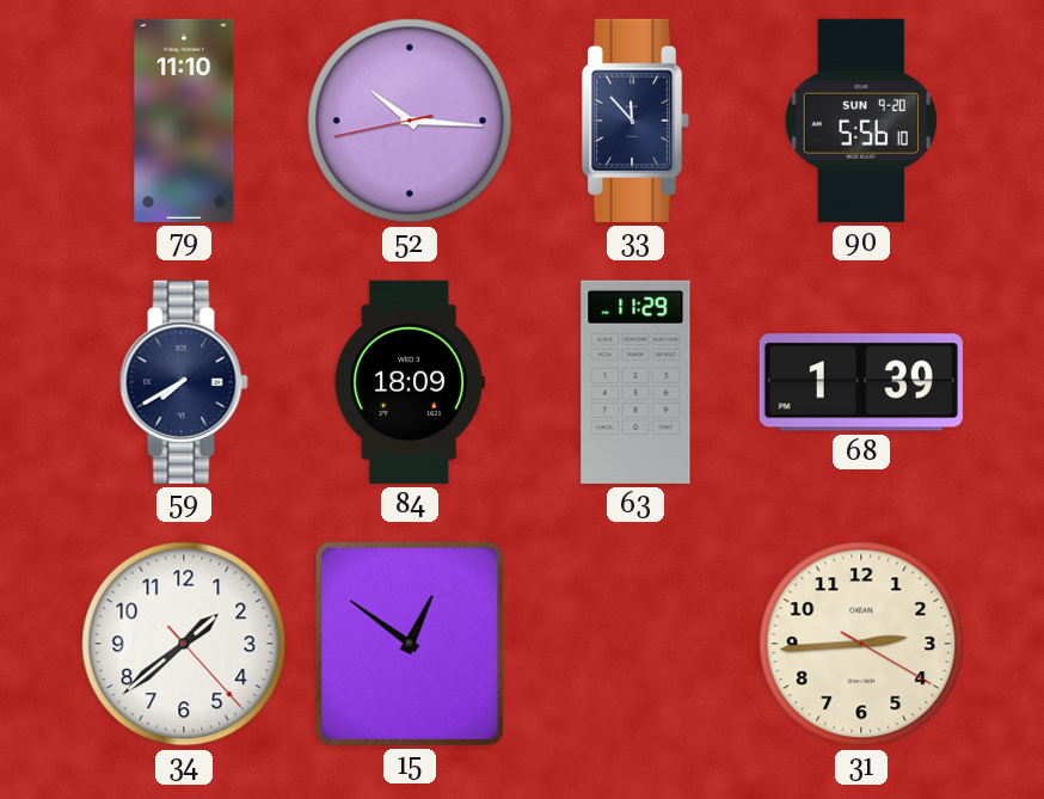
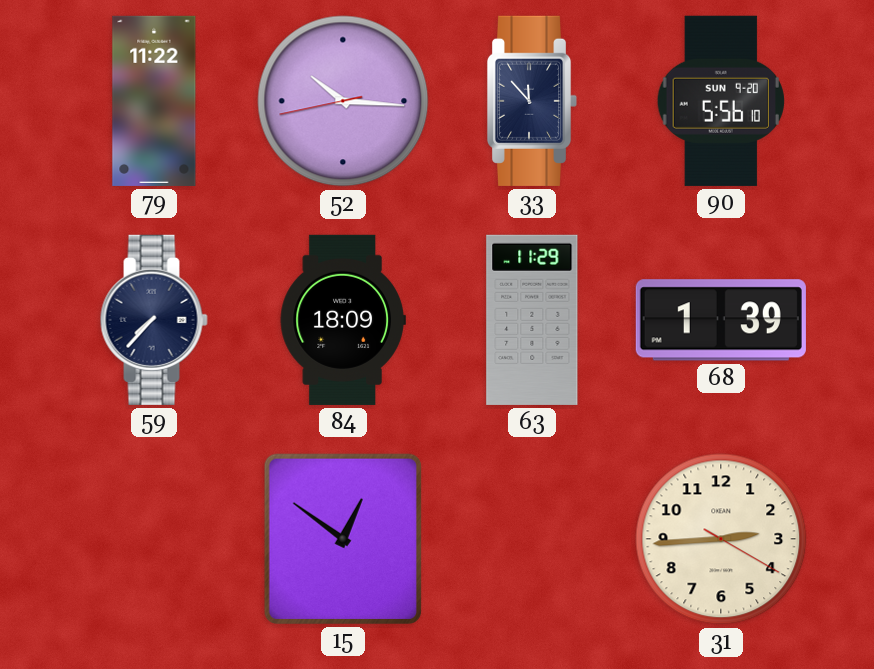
79: 11:10 -> 11:22 (154, 101)
59: 7:40 -> 7:37 (154, 320)
34: 1:38 -> none (184, 644)
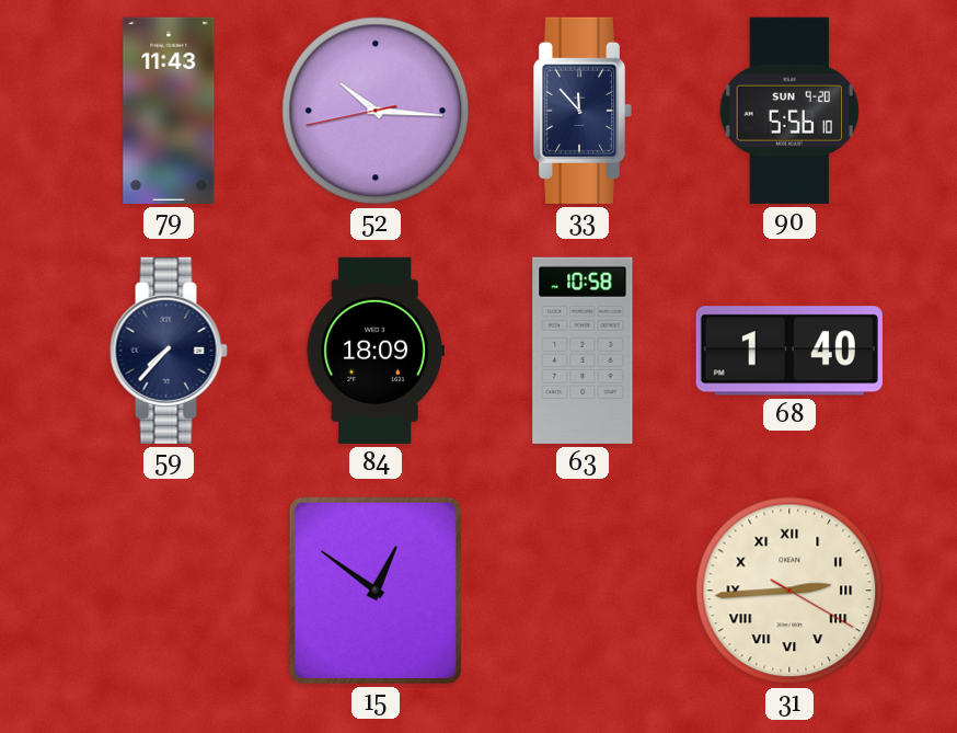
79: 11:22 -> 11:43 (169, 111)
63: 11:29 -> 10:58 (583, 351)
68: 1:39 -> 1:40 (789, 351)
31 numerals: Arabic -> Roman (789, 591)
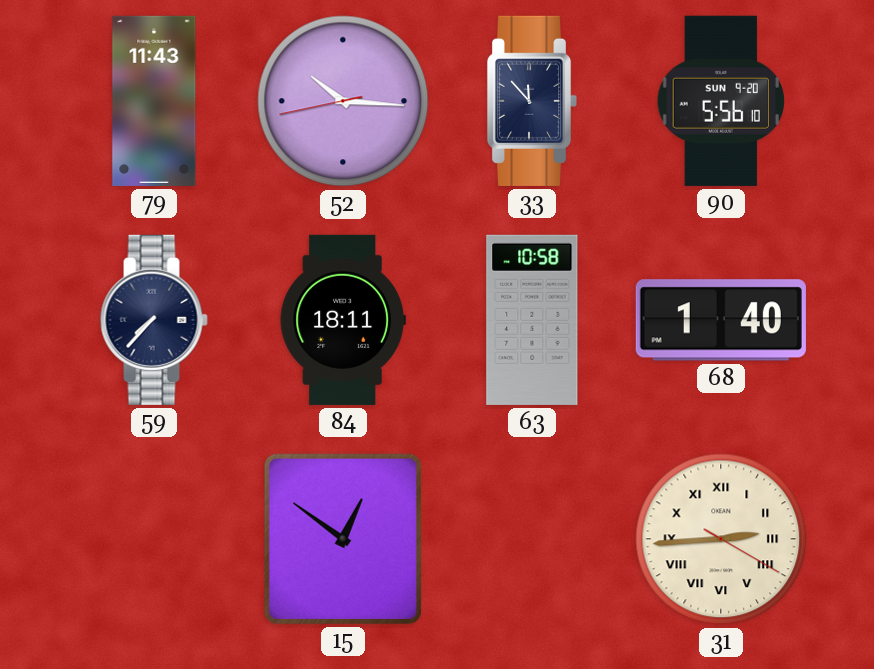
84: 18:09 -> 18:11 (343, 320)
